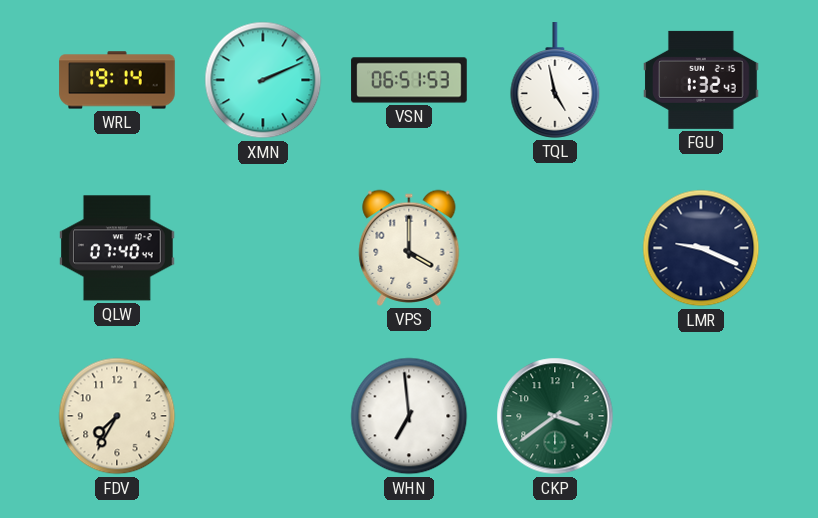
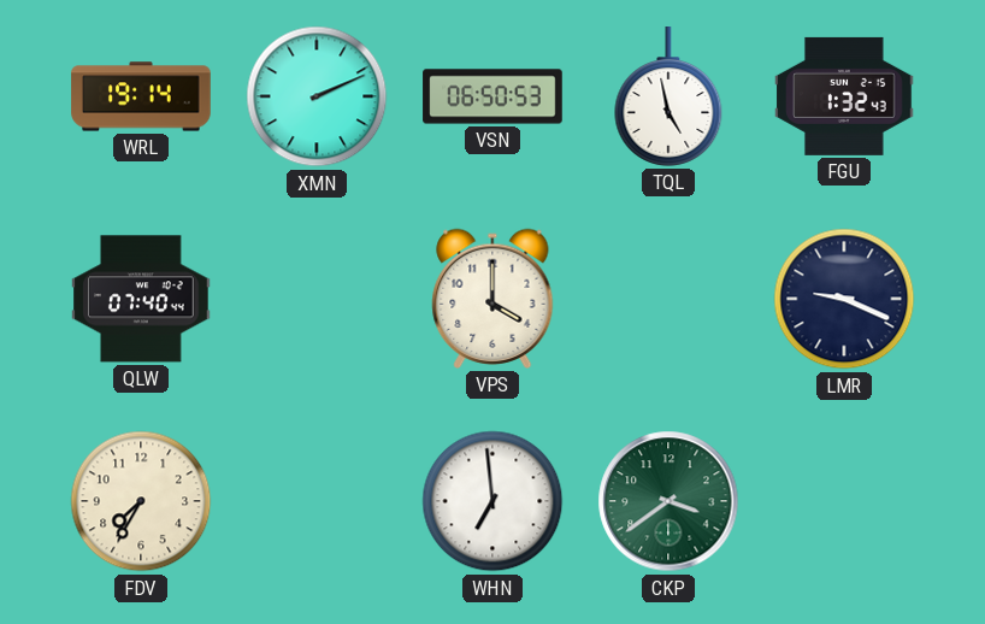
VSN: 06:51 -> 06:50 (492, 96)
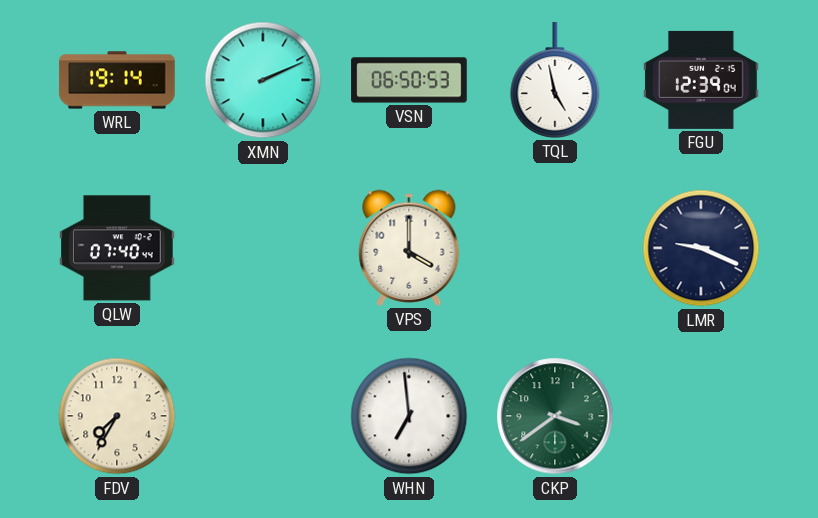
FGU: 1:32 -> 12:39 (701, 80)
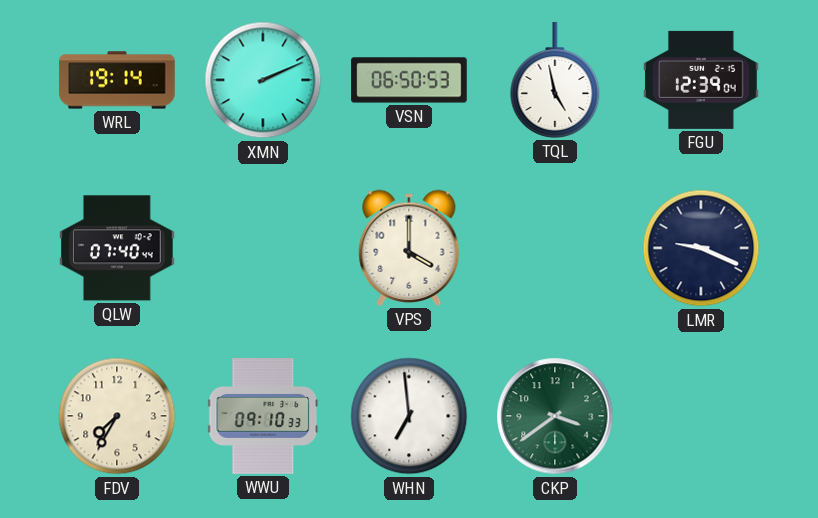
WWU: none -> 09:10 (263, 416)
